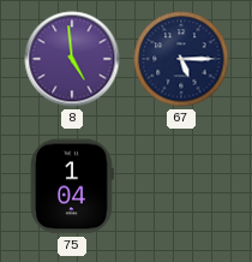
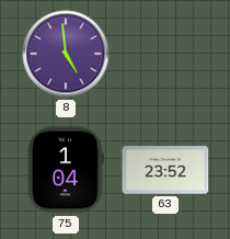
67: 5:15 -> none (181, 59)
63: none -> 23:52 (165, 170)
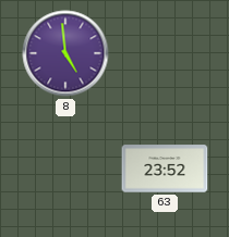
75: 1:04 -> none (66, 170)
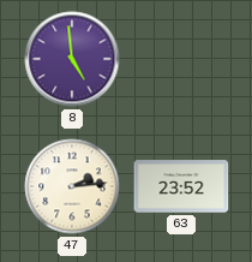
47: none -> 2:14 (72, 186)
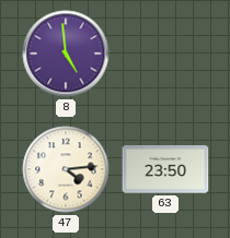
47: 2:14 -> 4:14 (66, 169)
63: 23:52 -> 23:50 (165, 169)
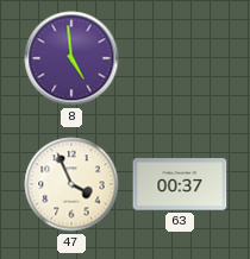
47: 4:14 -> 3:56 (71, 184)
63: 23:50 -> 00:37 (180, 184)
